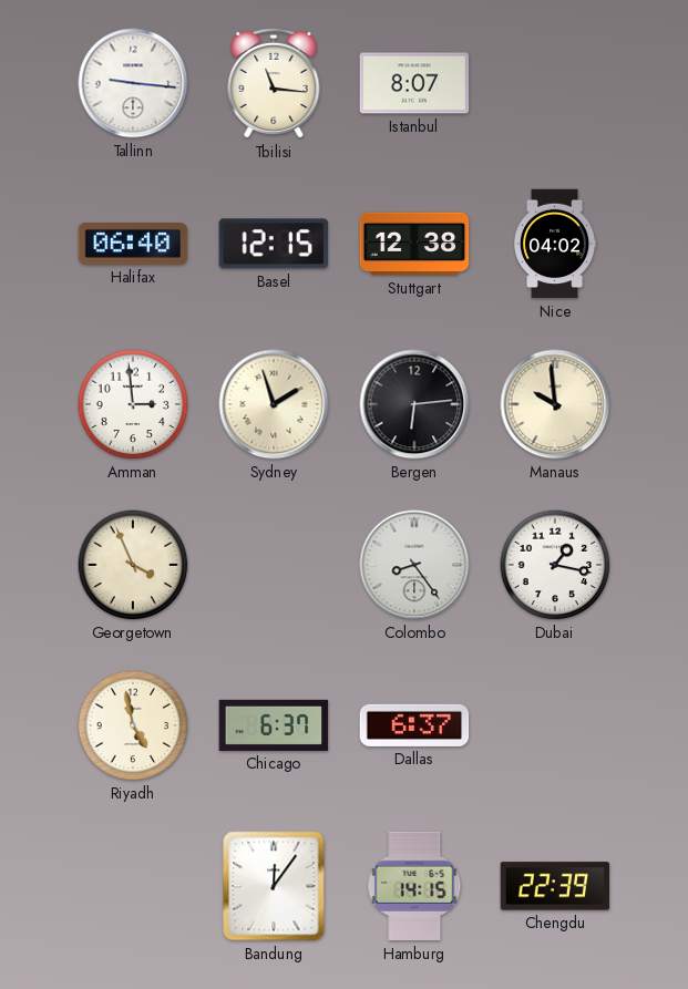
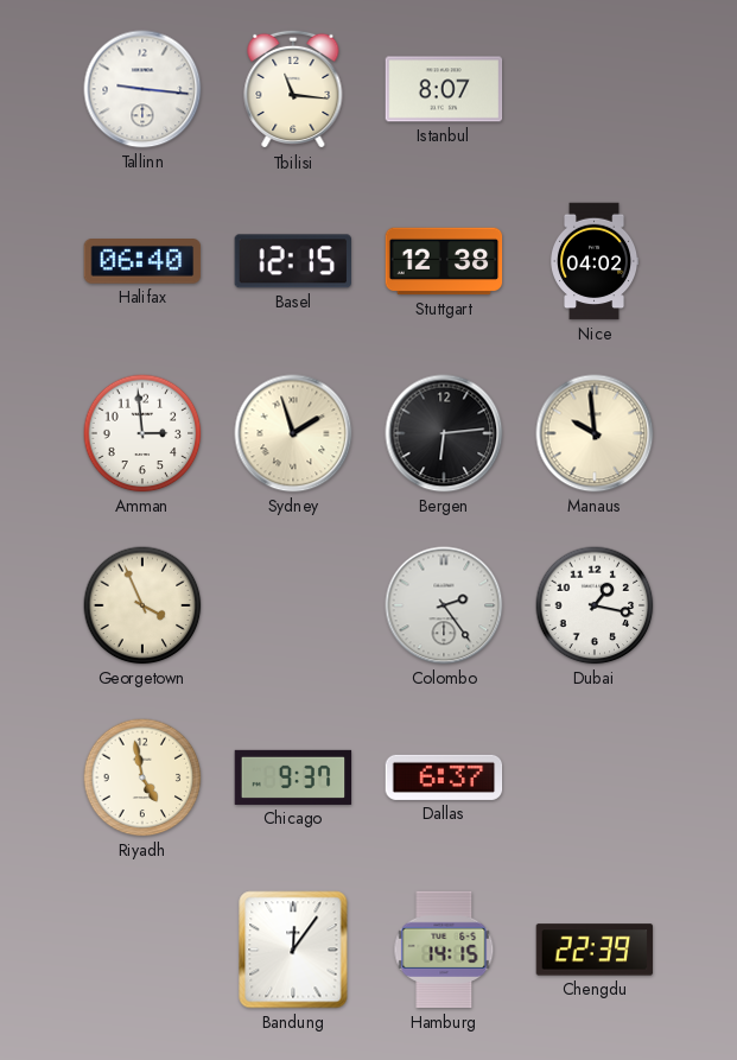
Colombo: 8:24 -> 2:24 (444, 605)
Chicago: 6:37 -> 9:37 (293, 777)
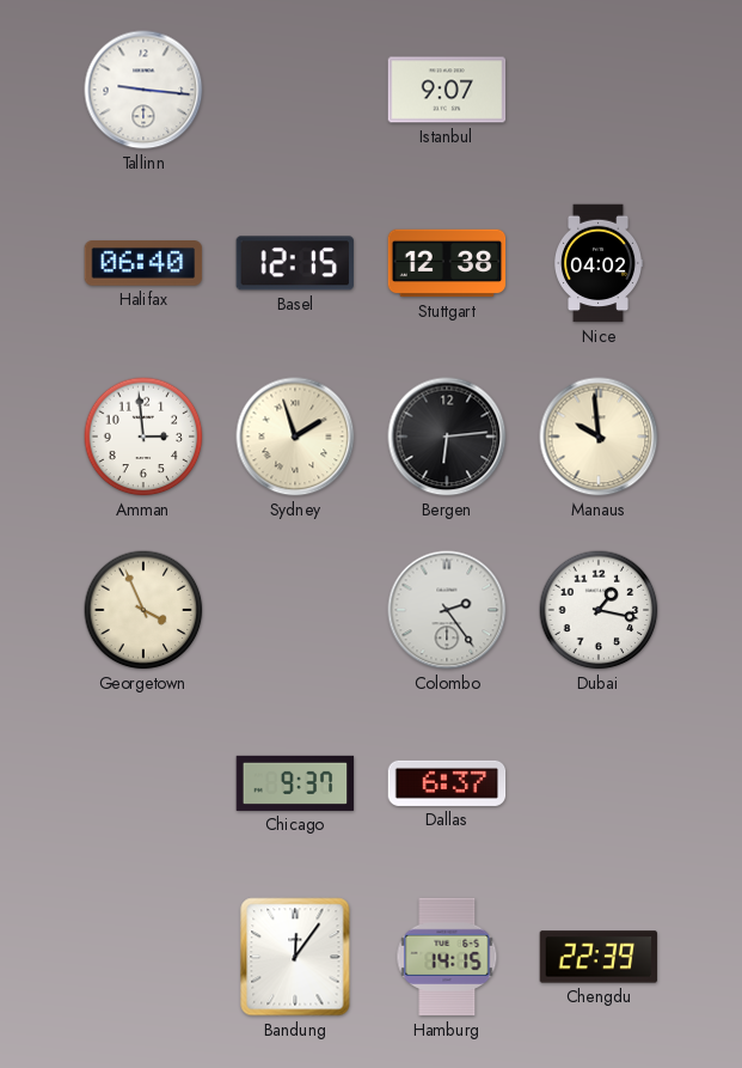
Tbilisi: 11:16 -> none (293, 89)
Istanbul: 8:07 -> 9:07 (447, 90)
Riyadh: 4:58 -> none (142, 777)
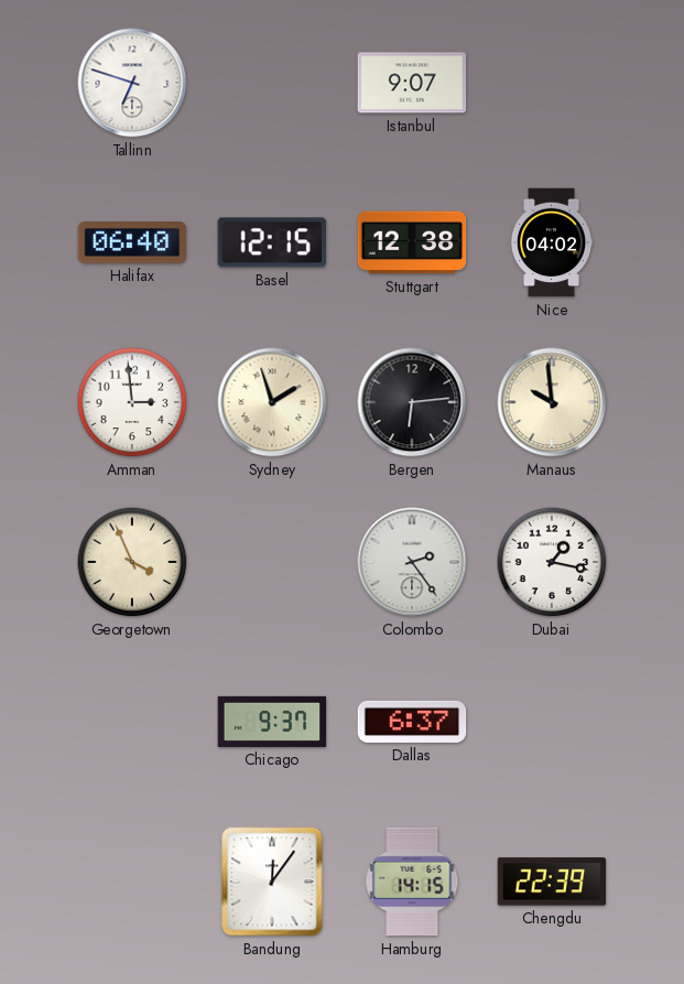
Tallinn: 9:16 -> 6:48 (132, 83)
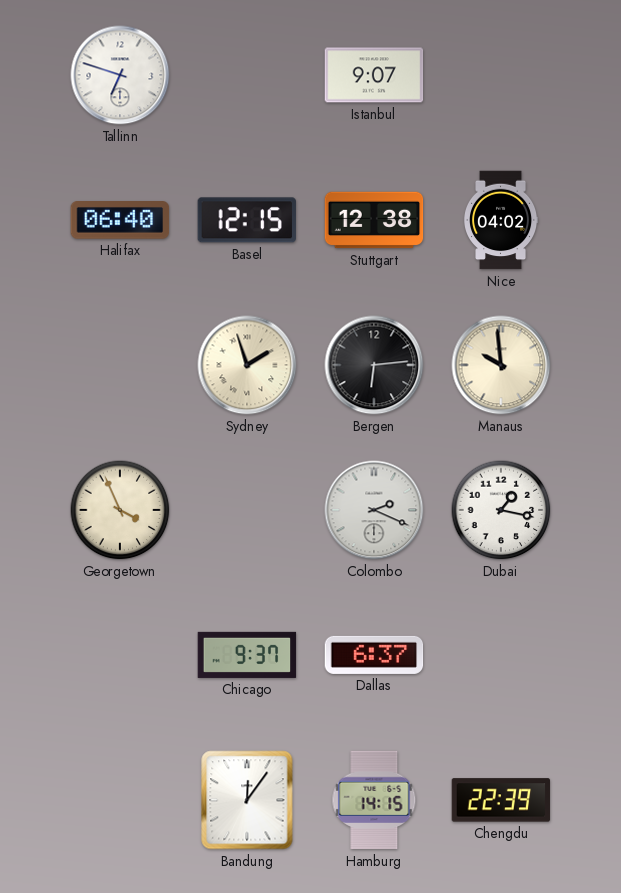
Amman: 2:59 -> none (132, 402)
Colombo: 2:24 -> 2:19 (374, 510)
